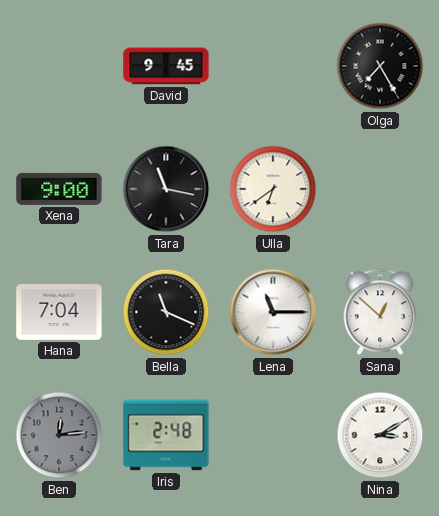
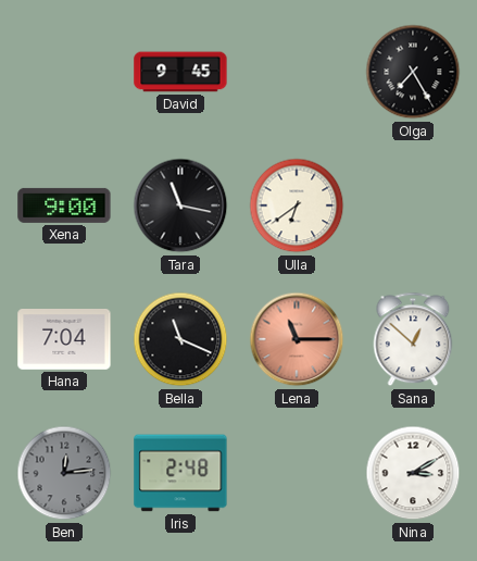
Lena dial: white -> salmon (297, 339)
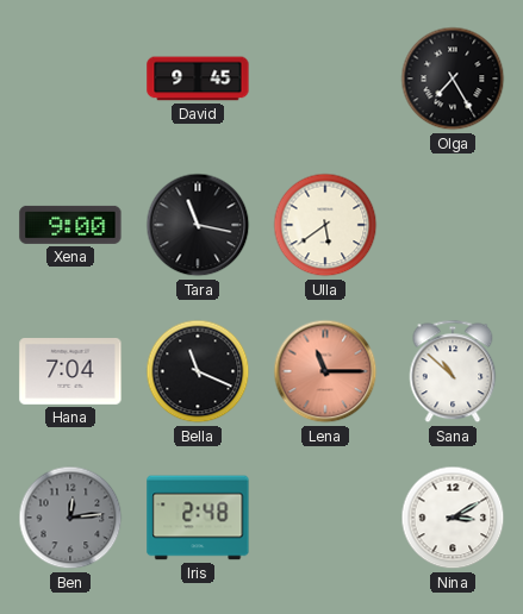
Ulla: 6:39 -> 5:39 (325, 225)
Sana: 12:52 -> 10:52 (453, 371)
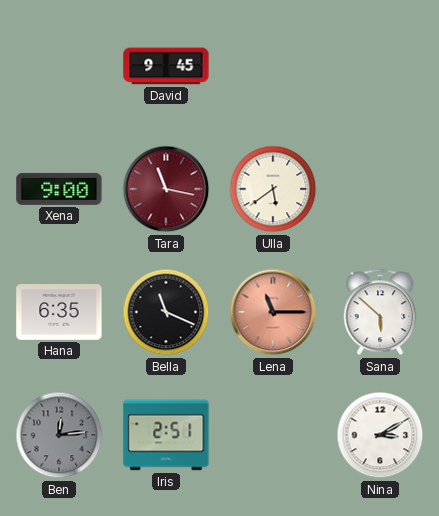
Olga: 7:25 -> none (453, 79)
Tara dial: black -> burgundy (166, 189)
Hana: 7:04 -> 6:35 (59, 313)
Sana: 10:52 -> 5:52 (380, 312)
Iris: 2:48 -> 2:51 (166, 435)
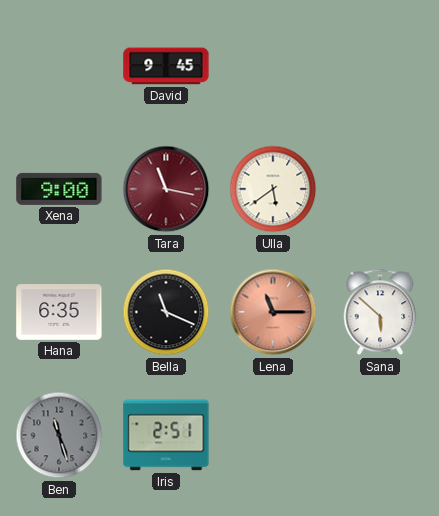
Ben: 12:14 -> 11:27 (59, 435)
Nina: 3:10 -> none (380, 435)
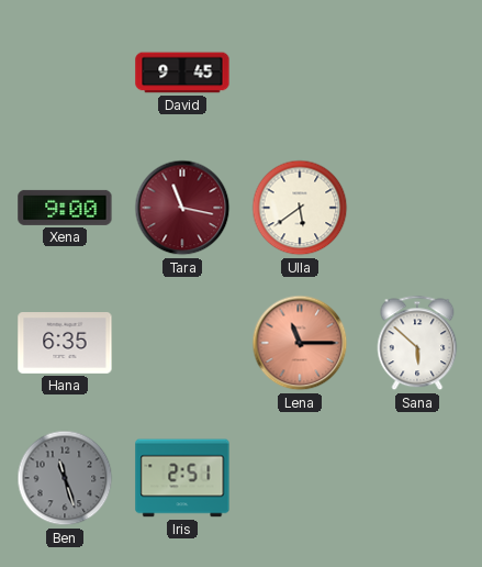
Bella: 11:19 -> none (166, 312)
